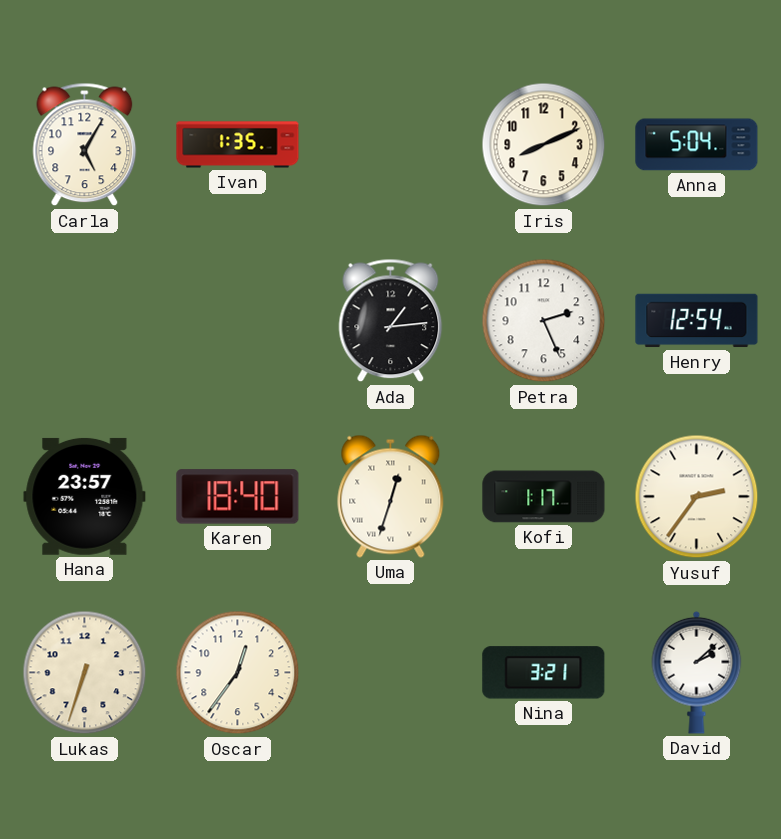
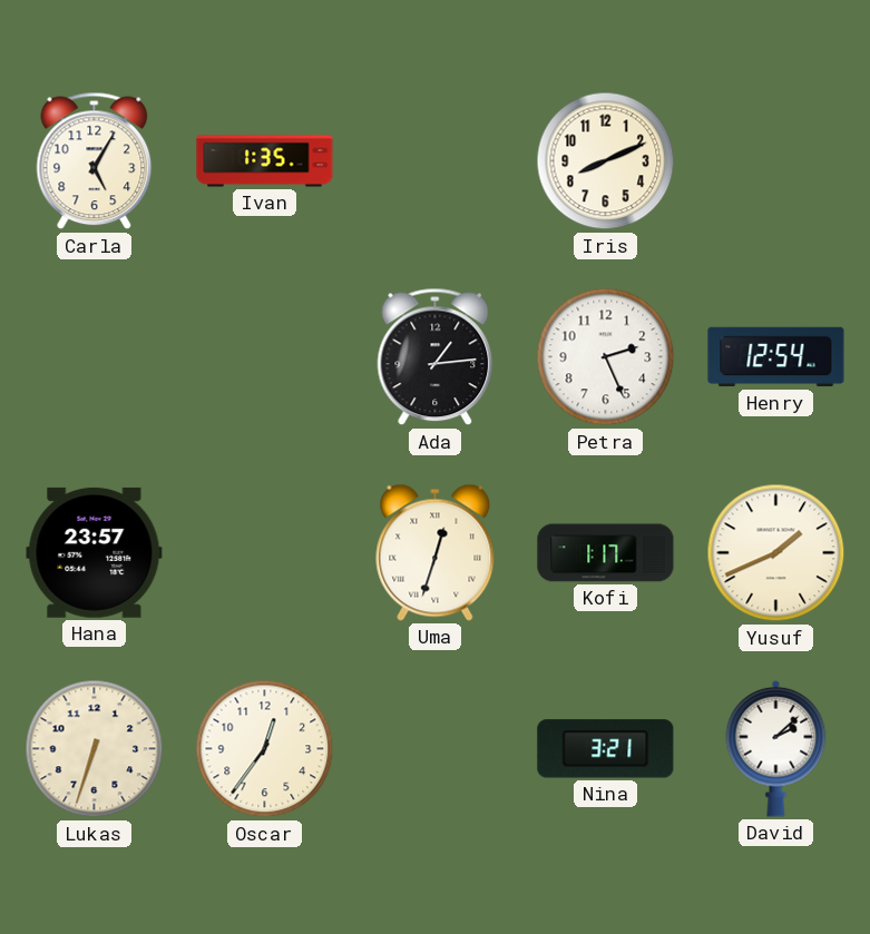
Anna: 5:04 -> none (697, 145)
Karen: 18:40 -> none (238, 497)
Yusuf: 2:36 -> 1:41 (776, 553)
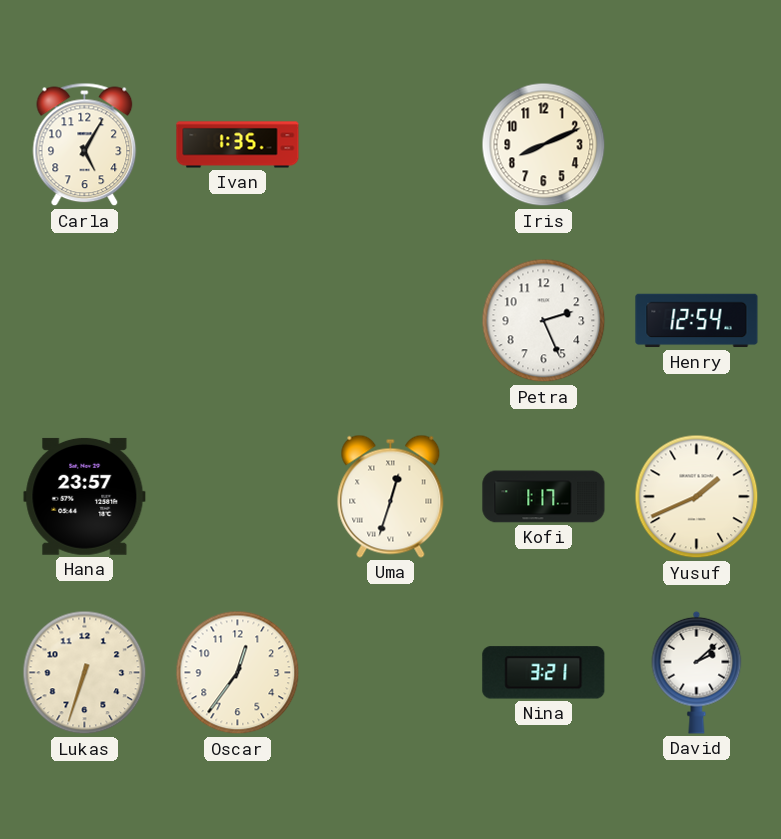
Ada: 1:14 -> none (436, 357)
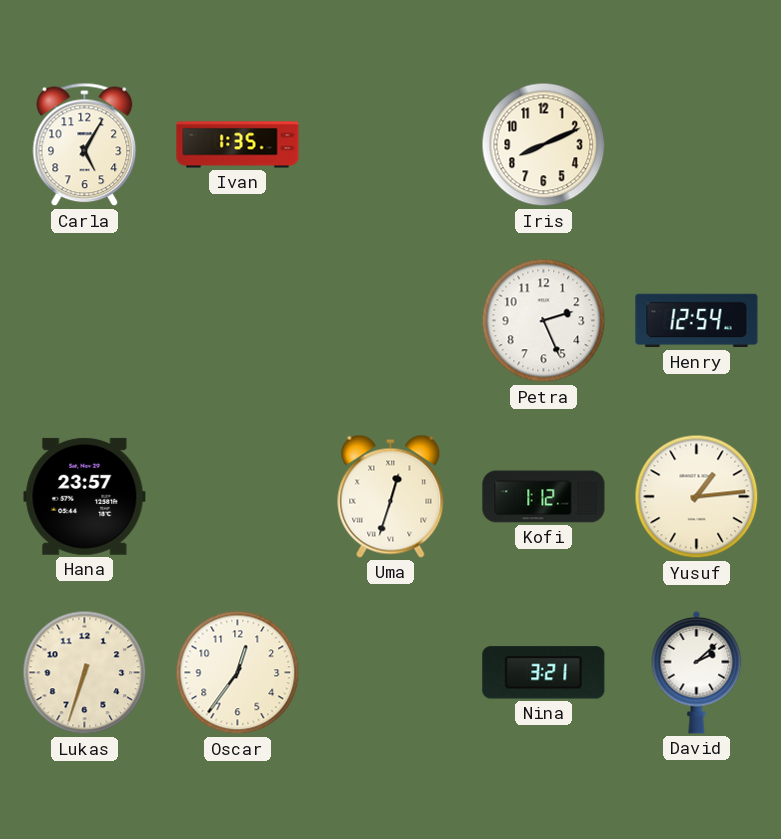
Kofi: 1:17 -> 1:12 (544, 497)
Yusuf: 1:41 -> 1:14 (697, 497)
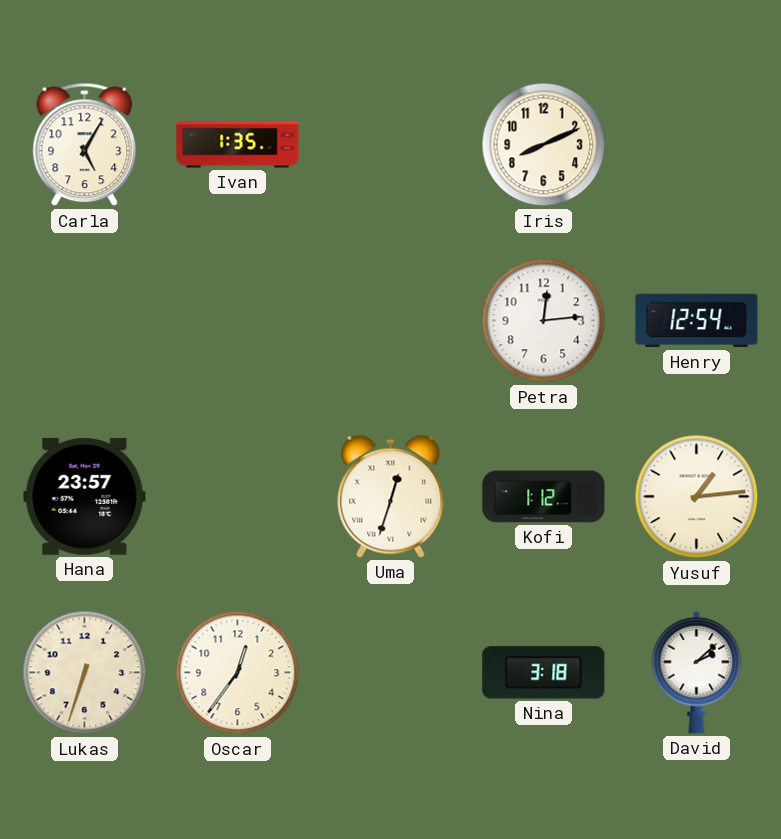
Petra: 2:26 -> 12:14 (544, 321)
Nina: 3:21 -> 3:18 (544, 673)
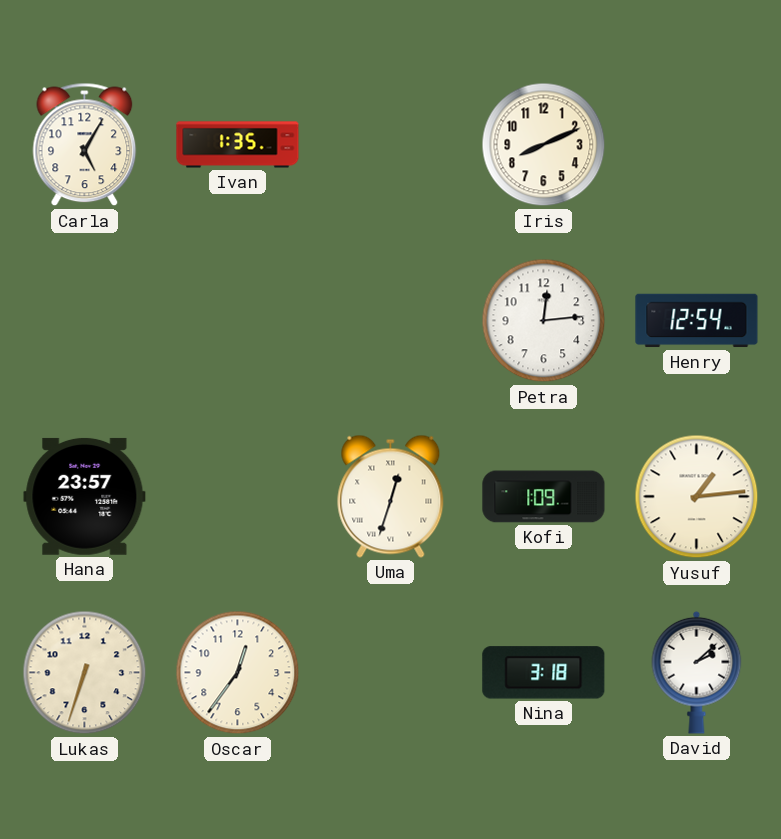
Kofi: 1:12 -> 1:09 (544, 497)
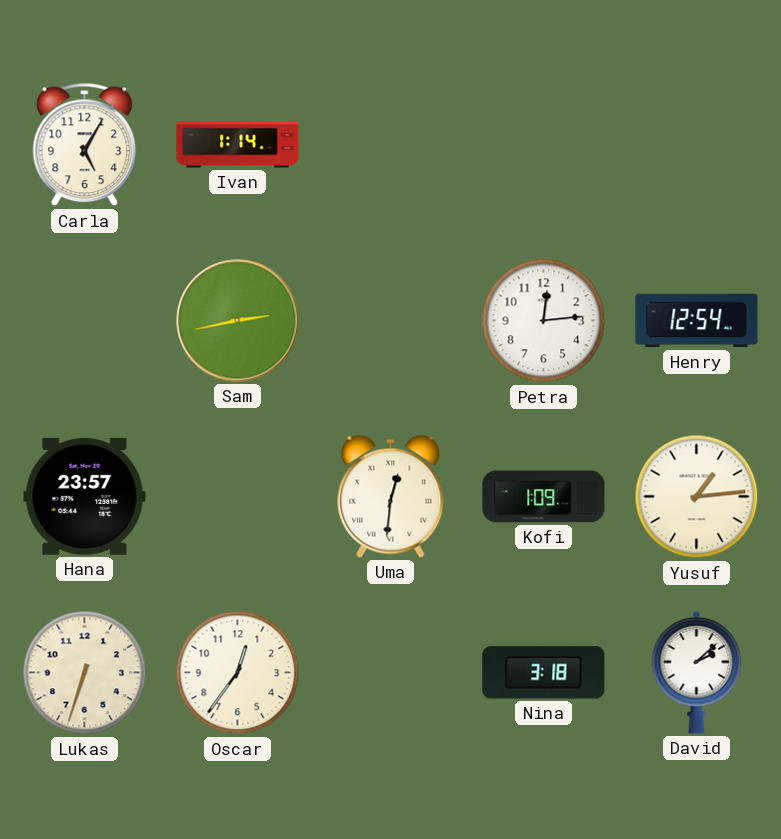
Ivan: 1:35 -> 1:14 (238, 145)
Iris: 8:11 -> none (544, 145)
Sam: none -> 2:43 (238, 321)
Uma: 12:33 -> 12:31 (391, 496)
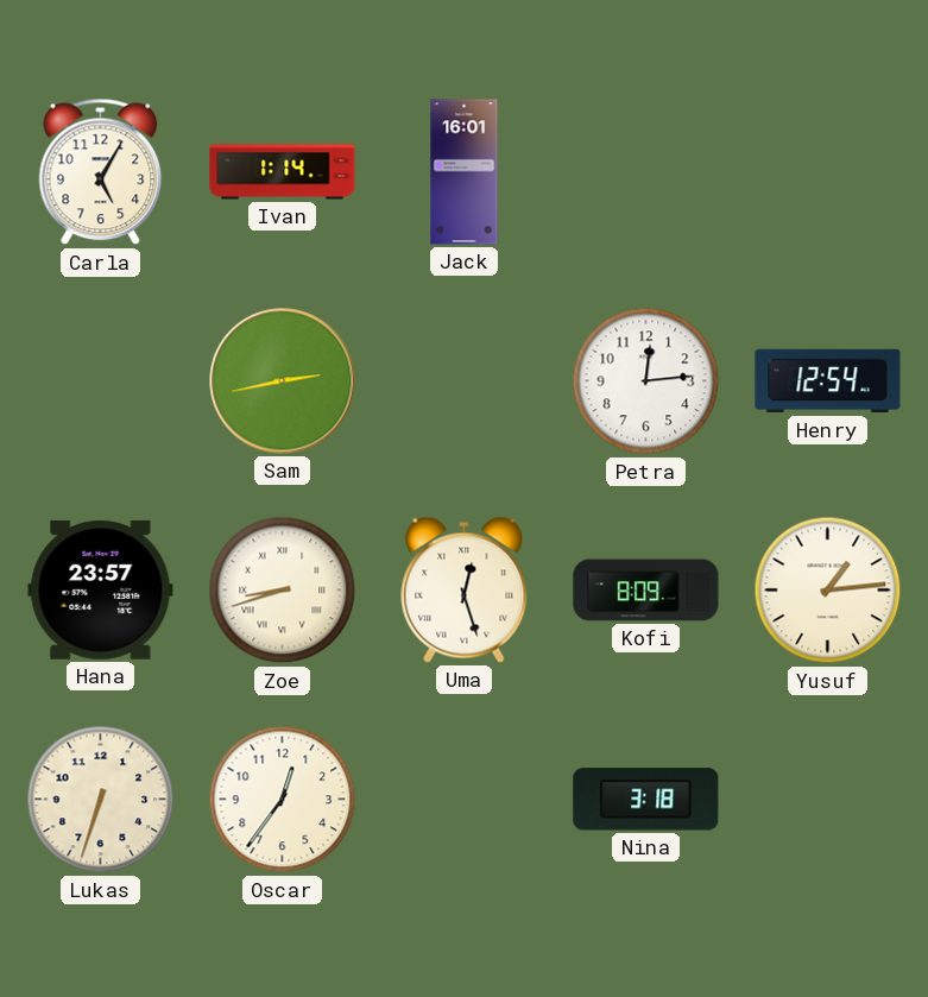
Jack: none -> 16:01 (465, 172)
Zoe: none -> 8:42 (283, 591)
Uma: 12:31 -> 12:27 (465, 589)
Kofi: 1:09 -> 8:09 (646, 591)
David: 2:08 -> none (697, 672)
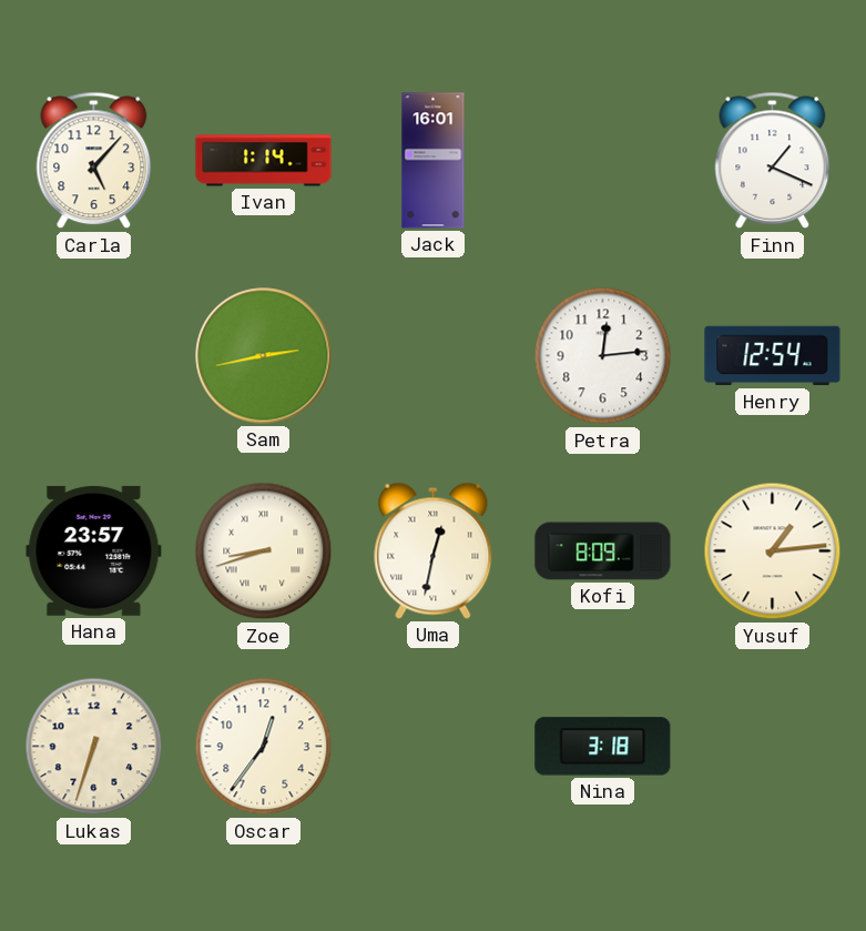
Carla: 5:05 -> 5:07 (94, 161)
Finn: none -> 1:19 (773, 161)
Uma: 12:27 -> 12:32 (434, 550)
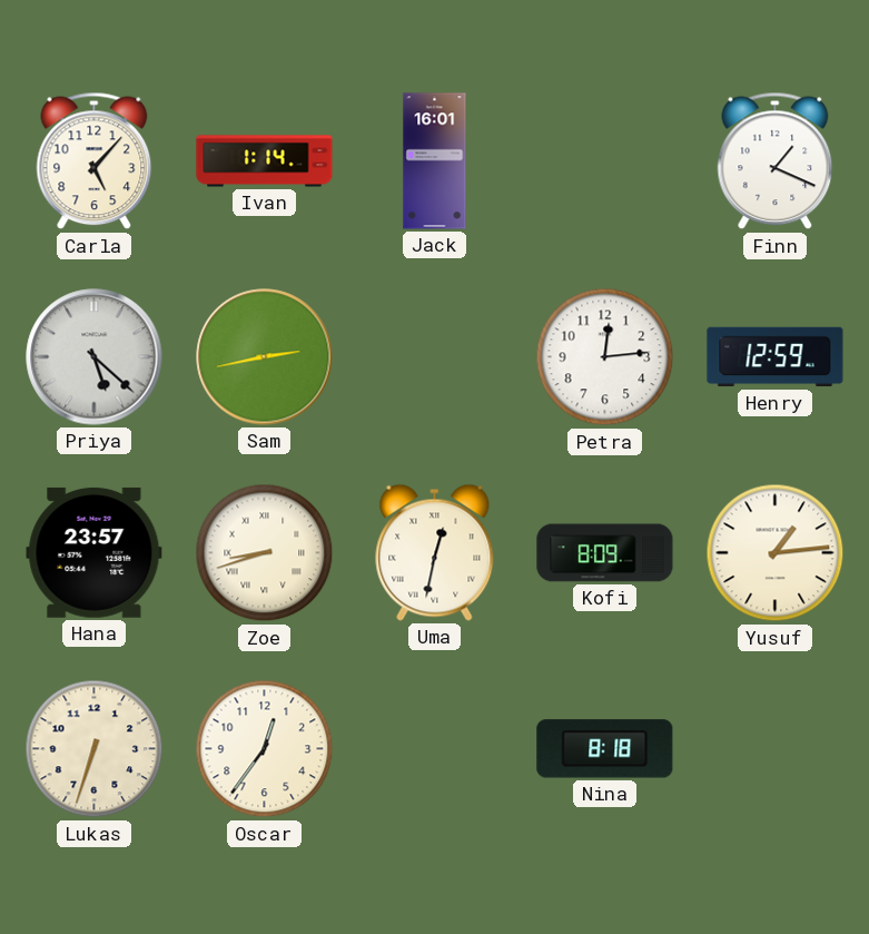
Priya: none -> 5:22 (95, 357)
Henry: 12:54 -> 12:59 (776, 357)
Nina: 3:18 -> 8:18 (605, 749)
